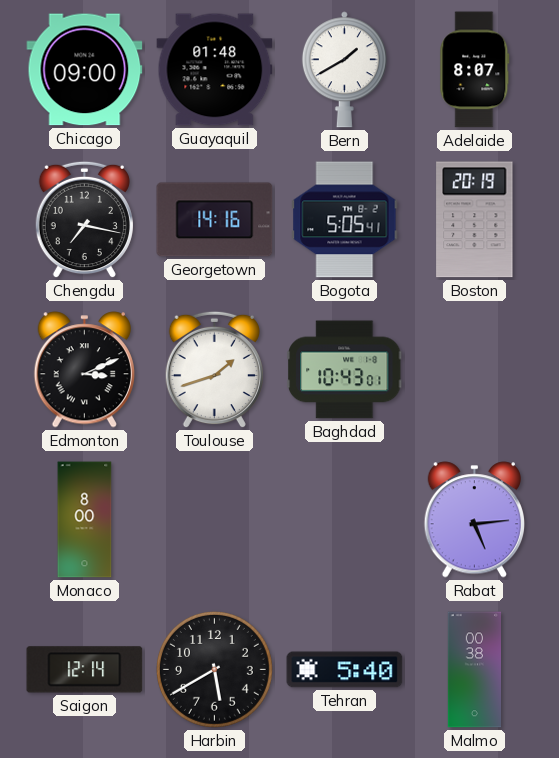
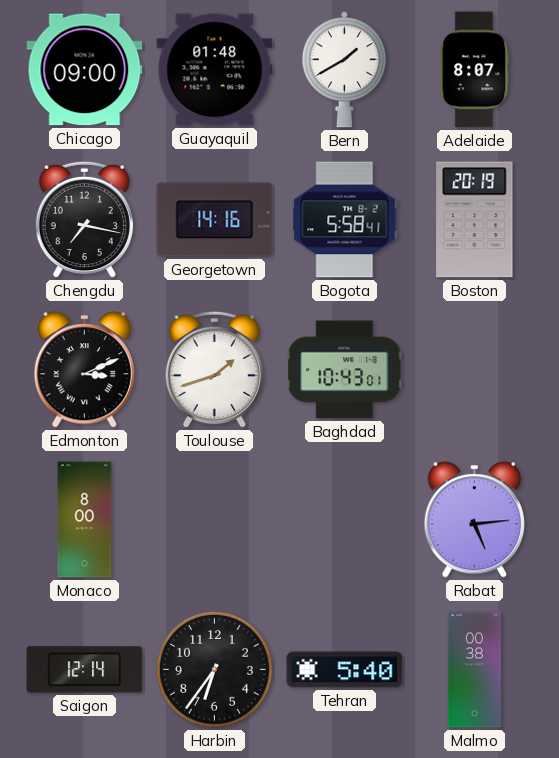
Bogota: 5:05 -> 5:58 (345, 220)
Harbin: 5:40 -> 6:36 (214, 669)
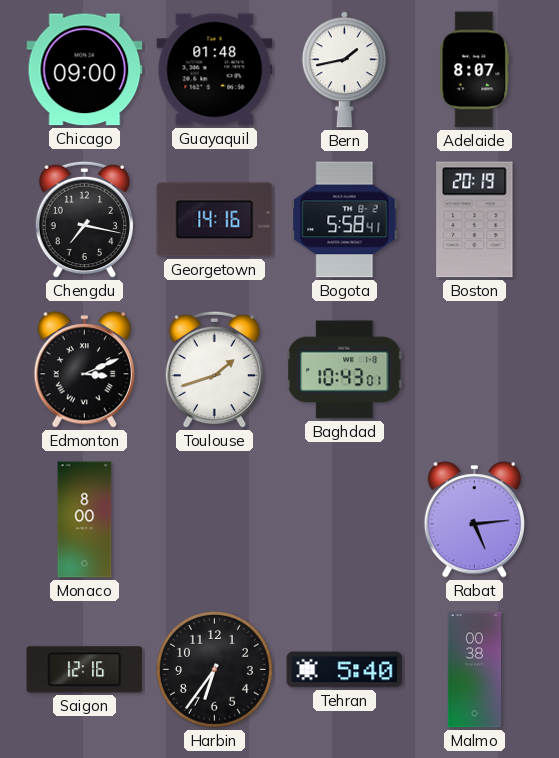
Bern: 1:40 -> 1:43 (344, 70)
Saigon: 12:14 -> 12:16 (85, 670)
